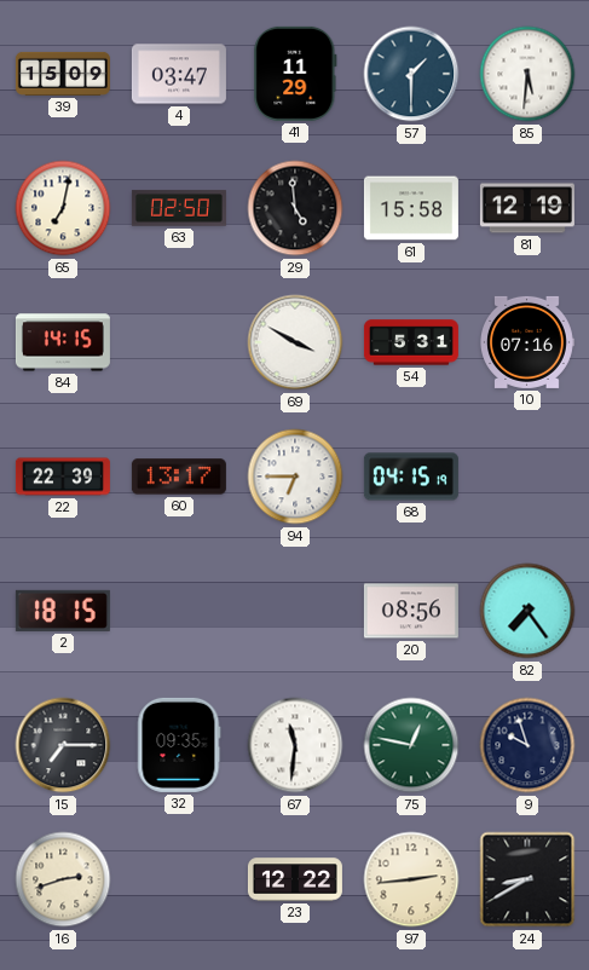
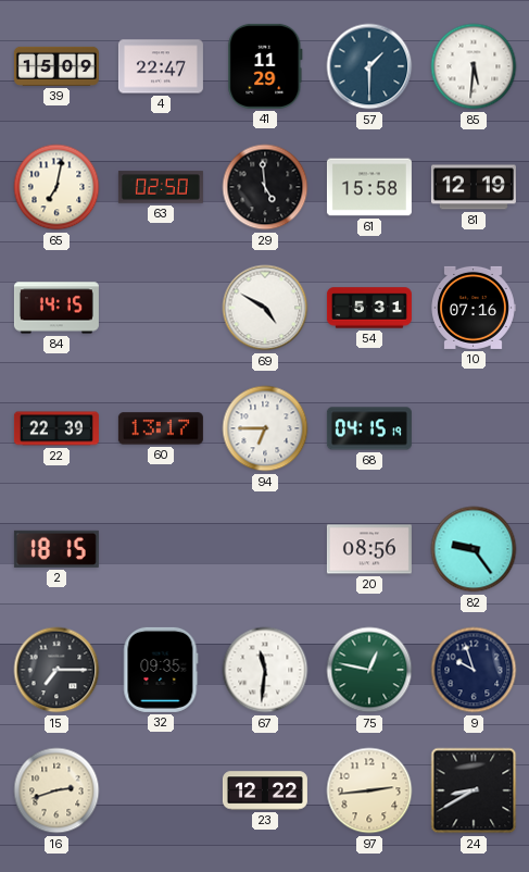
4: 03:47 -> 22:47 (161, 66)
69: 3:50 -> 4:50 (265, 308)
82: 7:24 -> 9:24 (474, 549)
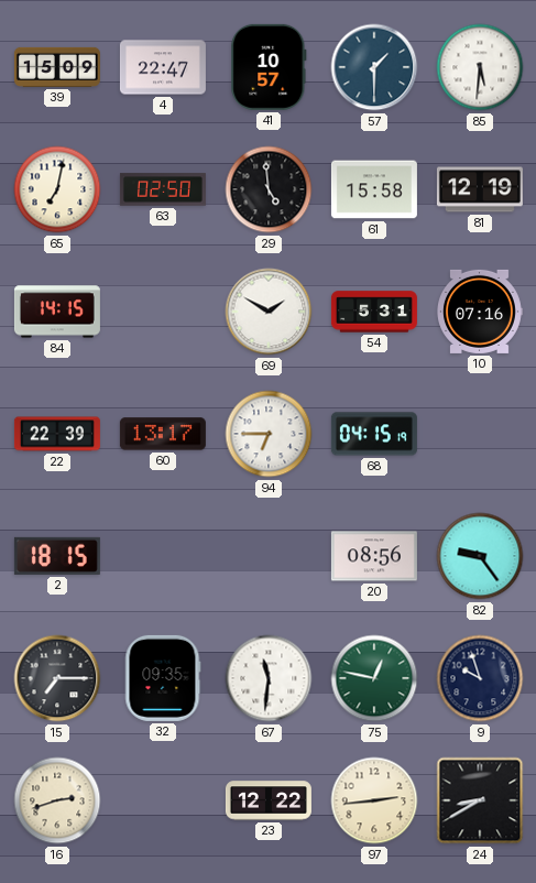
41: 11:29 -> 10:57 (269, 67)
69: 4:50 -> 1:50 (269, 312)
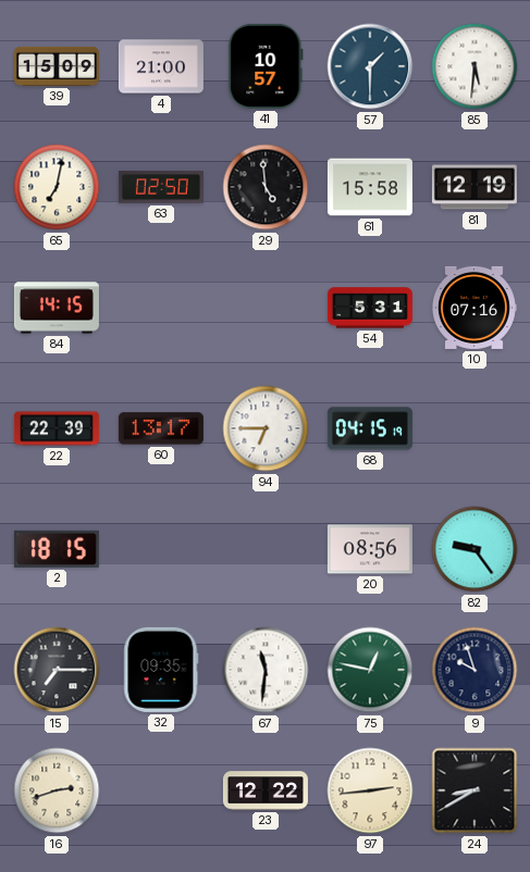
4: 22:47 -> 21:00 (161, 66)
69: 1:50 -> none (269, 312)
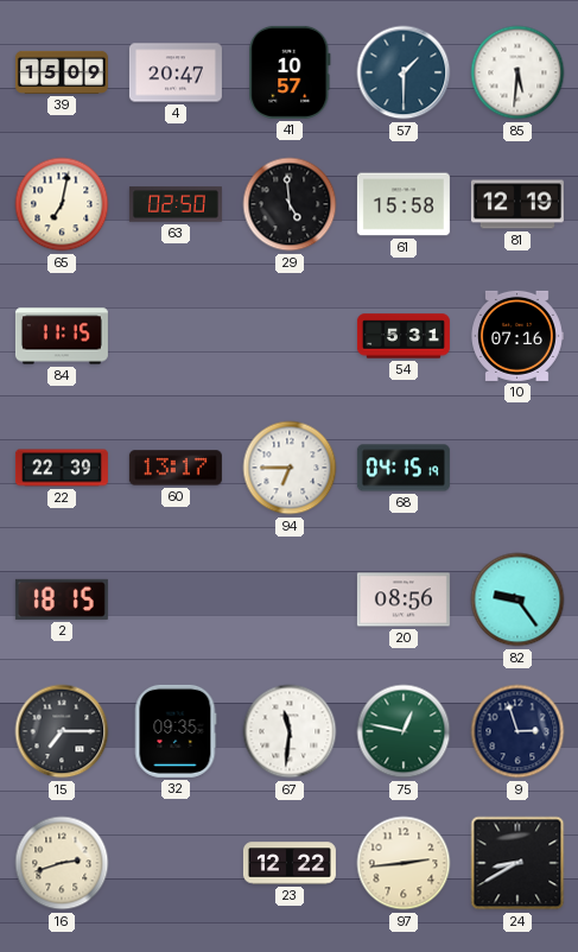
4: 21:00 -> 20:47 (176, 72)
84: 14:15 -> 11:15 (62, 336)
9: 9:57 -> 2:57 (517, 731)
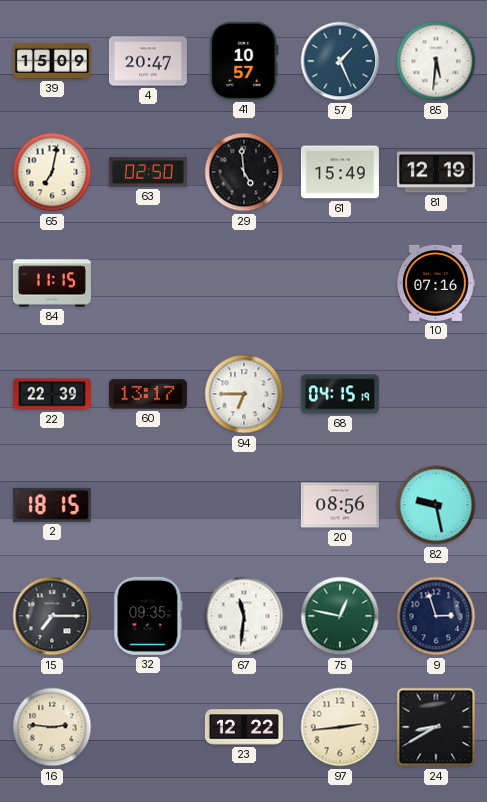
57: 1:30 -> 1:26 (340, 61)
61: 15:58 -> 15:49 (340, 172)
54: 5:31 -> none (404, 336)
82: 9:24 -> 9:28 (436, 505)
16: 2:42 -> 2:46 (52, 727)
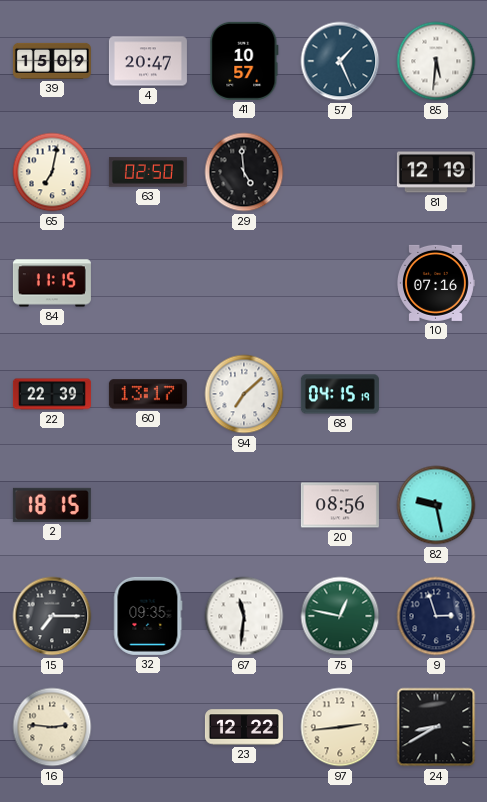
61: 15:49 -> none (340, 172)
94: 6:45 -> 7:08 (244, 394)
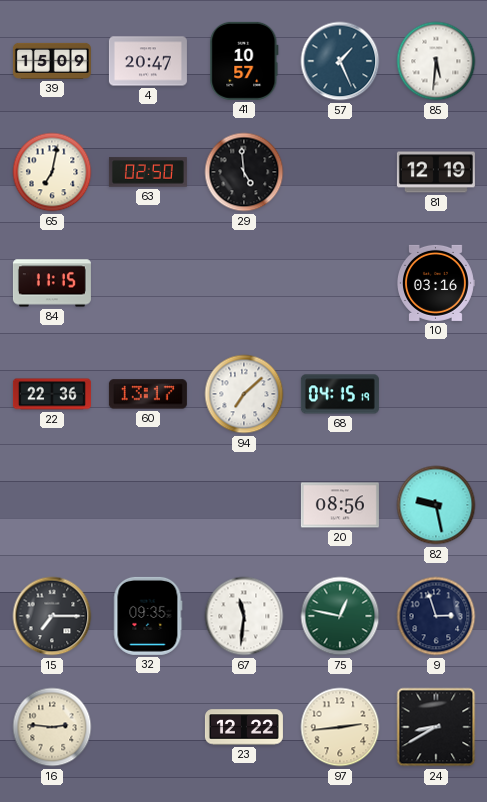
10: 07:16 -> 03:16 (436, 283)
22: 22:39 -> 22:36 (52, 394)
2: 18:15 -> none (52, 505)
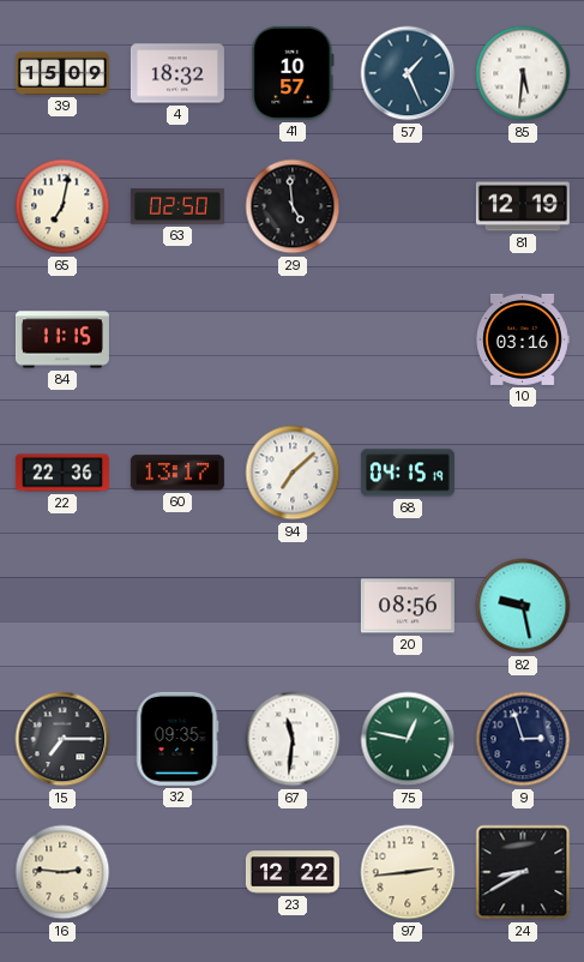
4: 20:47 -> 18:32 (177, 73)
